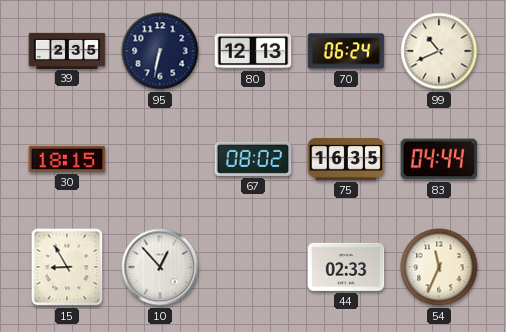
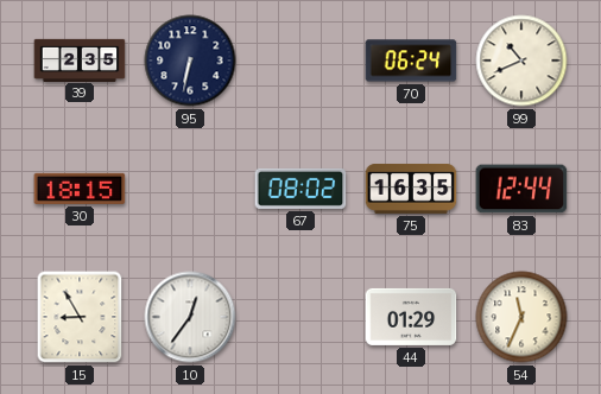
80: 12:13 -> none (253, 51)
83: 04:44 -> 12:44 (521, 189)
10: 12:53 -> 12:36 (190, 317)
44: 02:33 -> 01:29 (411, 317)
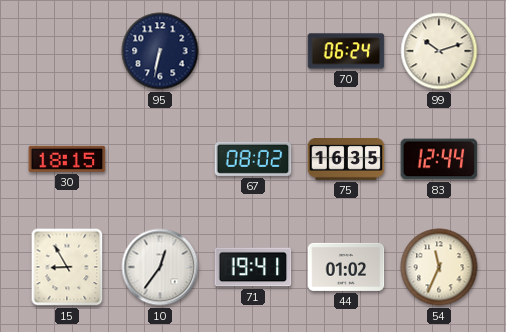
39: 2:35 -> none (80, 59)
99: 10:41 -> 10:12 (439, 51)
71: none -> 19:41 (253, 267)
44: 01:29 -> 01:02 (346, 267)
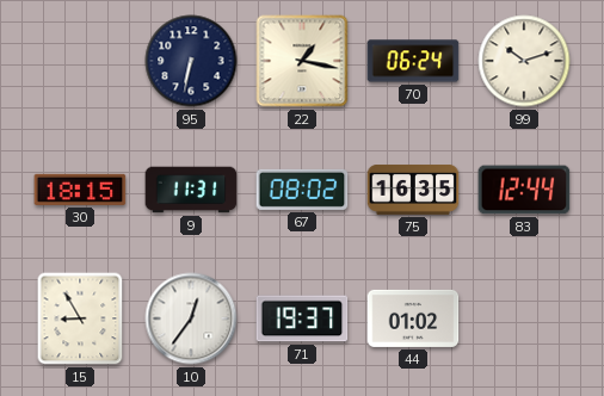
22: none -> 1:17 (302, 61)
9: none -> 11:31 (191, 190)
71: 19:41 -> 19:37 (302, 318)
54: 11:34 -> none (439, 267)
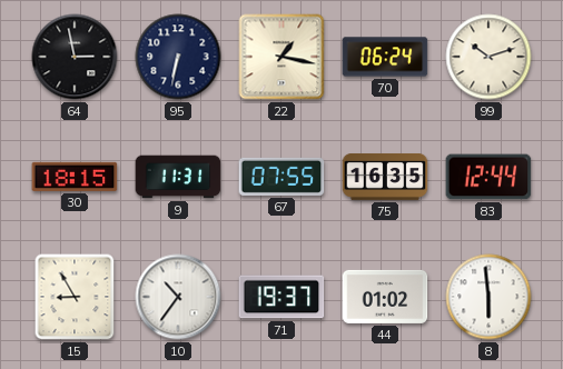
64: none -> 2:58 (75, 57)
67: 08:02 -> 07:55 (281, 177)
10: 12:36 -> 10:36 (178, 297)
8: none -> 5:59 (488, 297)
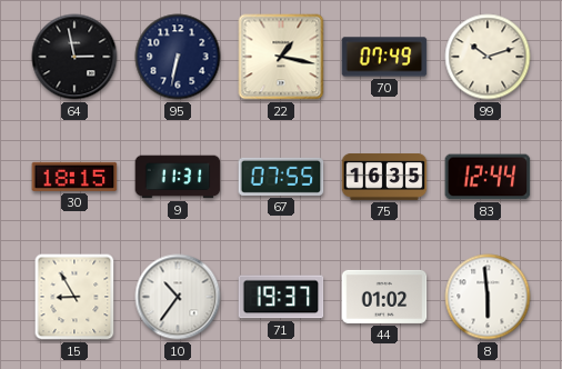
70: 06:24 -> 07:49 (384, 57)
